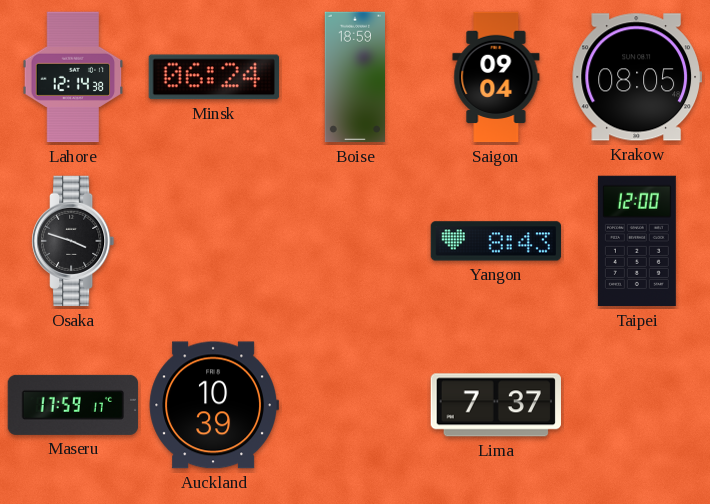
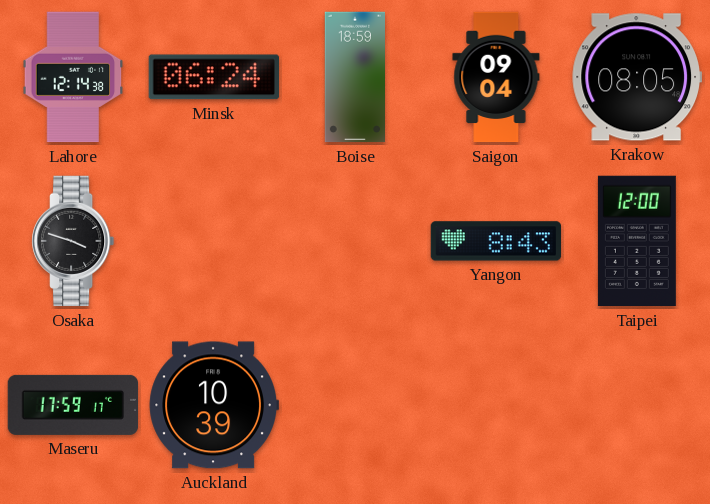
Lima: 7:37 -> none (496, 405)
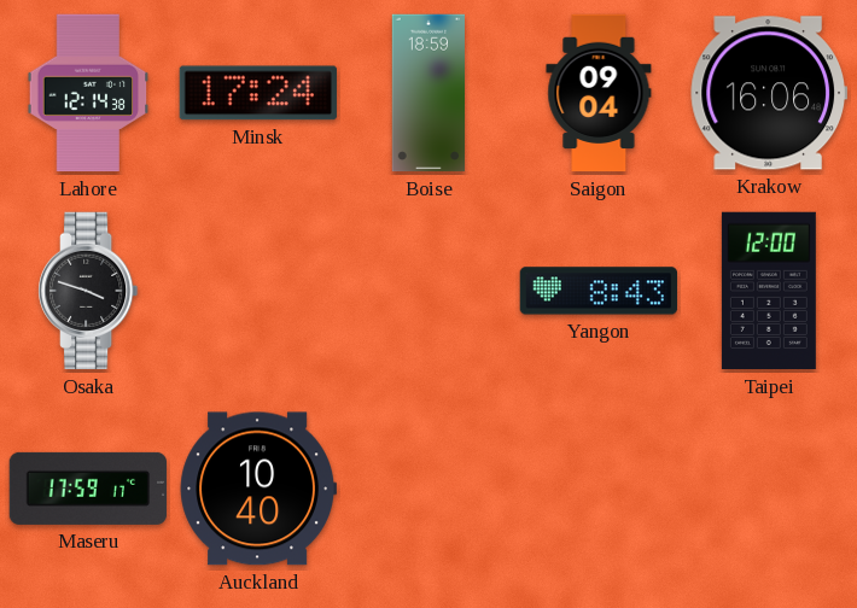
Minsk: 06:24 -> 17:24 (258, 93)
Krakow: 08:05 -> 16:06 (768, 93)
Auckland: 10:39 -> 10:40 (257, 489)
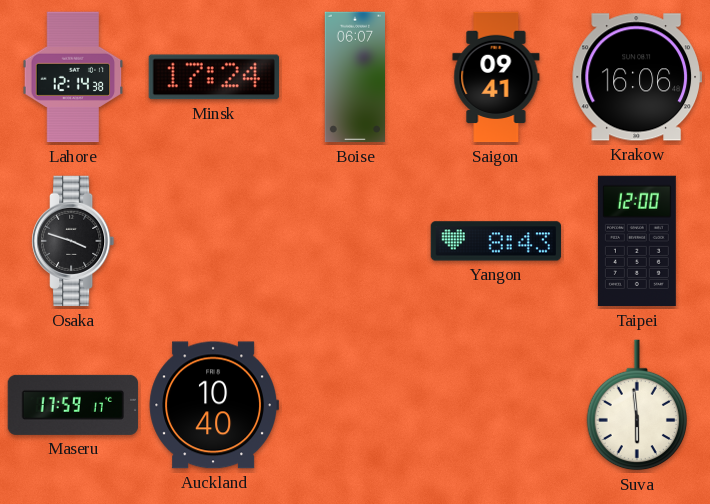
Boise: 18:59 -> 06:07 (355, 77)
Saigon: 09:04 -> 09:41 (496, 77)
Suva: none -> 5:59 (636, 405)
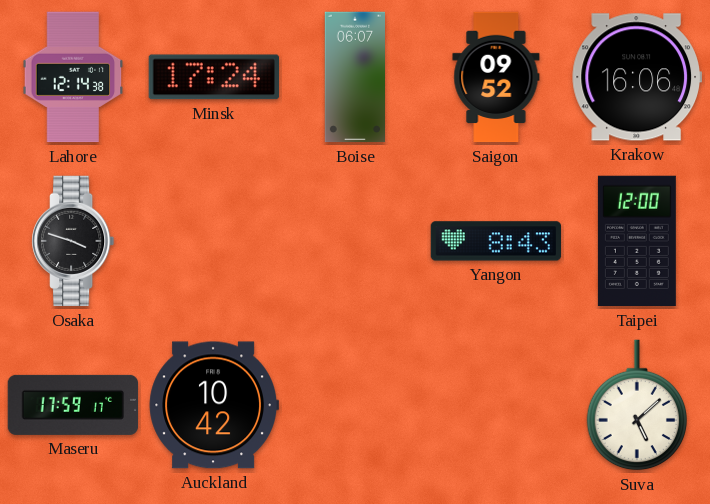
Saigon: 09:41 -> 09:52 (496, 77)
Auckland: 10:40 -> 10:42 (213, 405)
Suva: 5:59 -> 5:08 (636, 405)
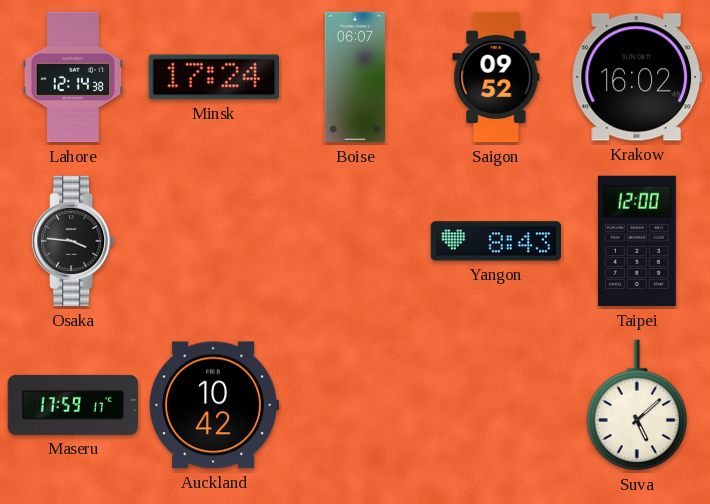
Krakow: 16:06 -> 16:02 (636, 77)
Osaka: 3:48 -> 3:46 (74, 241)
